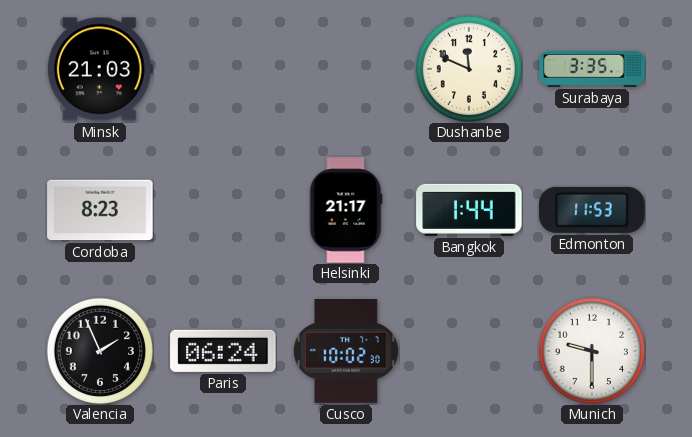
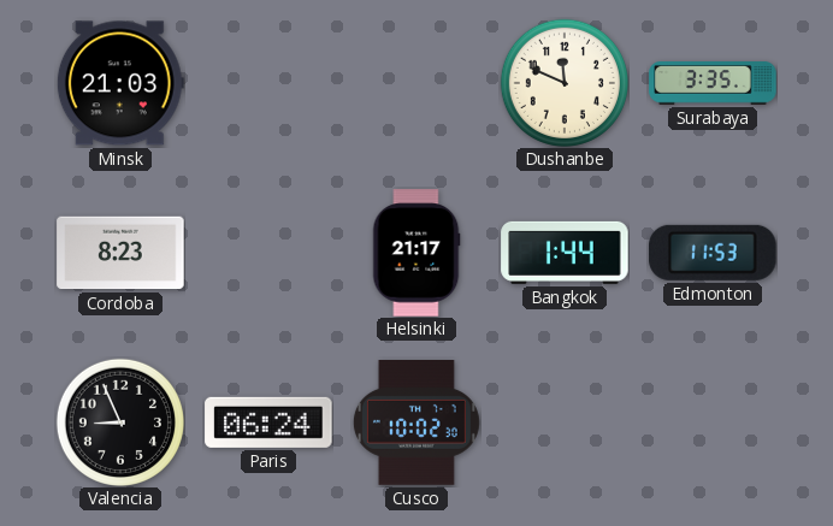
Valencia: 1:56 -> 8:56 (120, 422)
Munich: 9:30 -> none (592, 351)
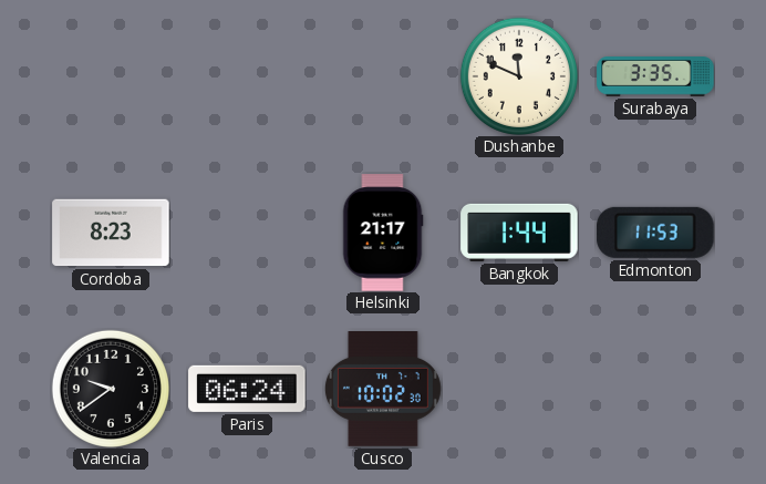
Minsk: 21:03 -> none (120, 83)
Valencia: 8:56 -> 9:39 (111, 389)
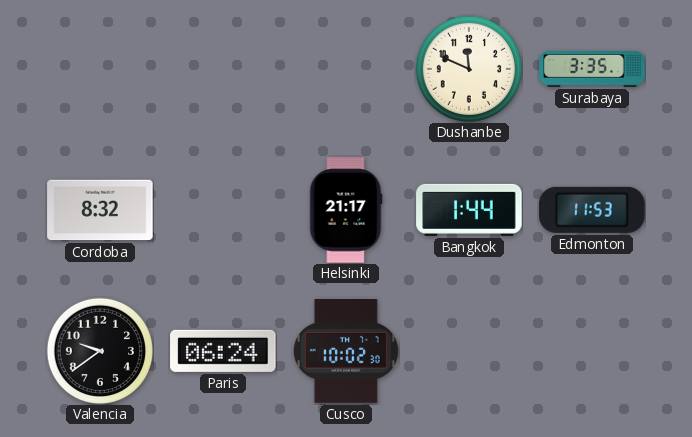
Cordoba: 8:23 -> 8:32 (100, 210)
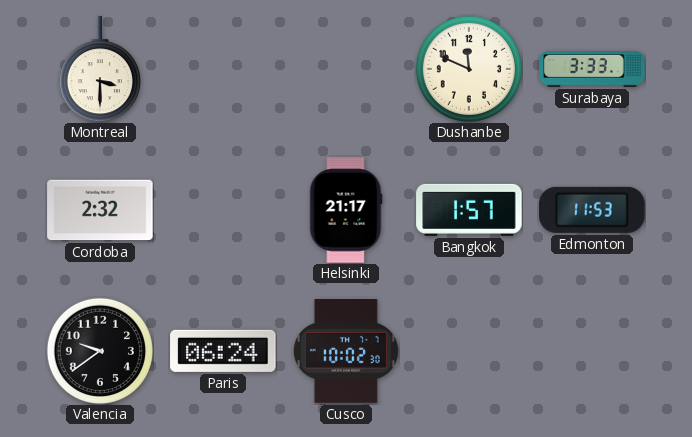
Montreal: none -> 3:30 (100, 69)
Surabaya: 3:35 -> 3:33 (592, 70)
Cordoba: 8:32 -> 2:32 (100, 210)
Bangkok: 1:44 -> 1:57 (469, 210)
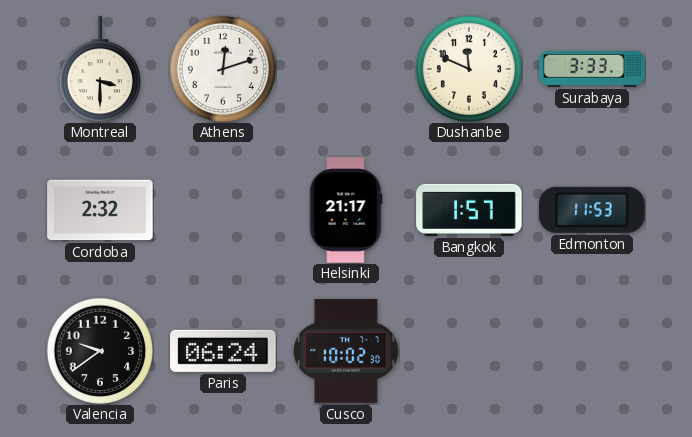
Athens: none -> 12:12 (223, 69)
